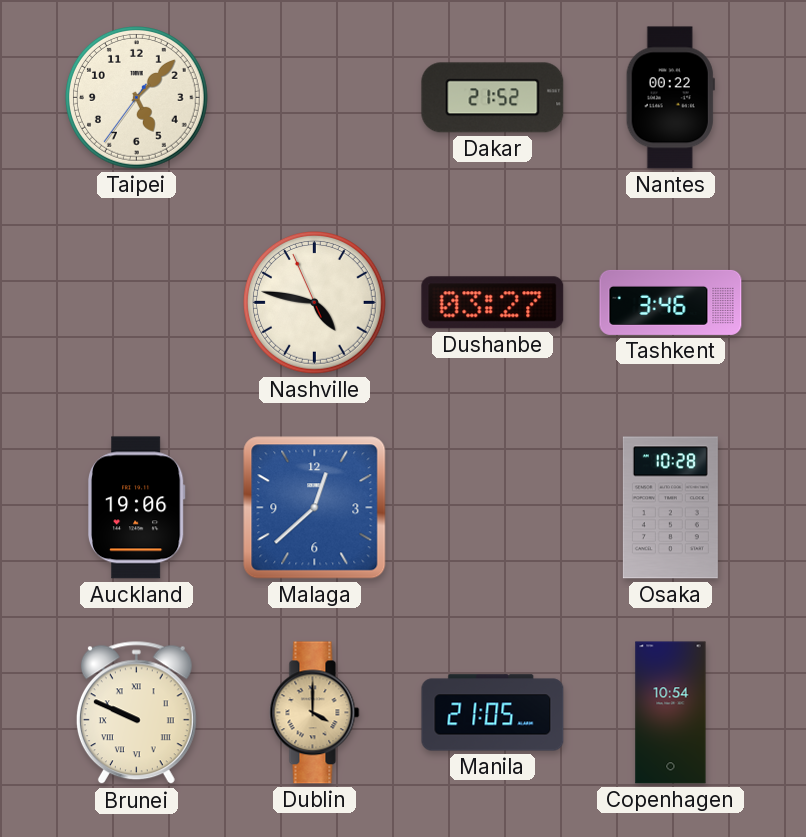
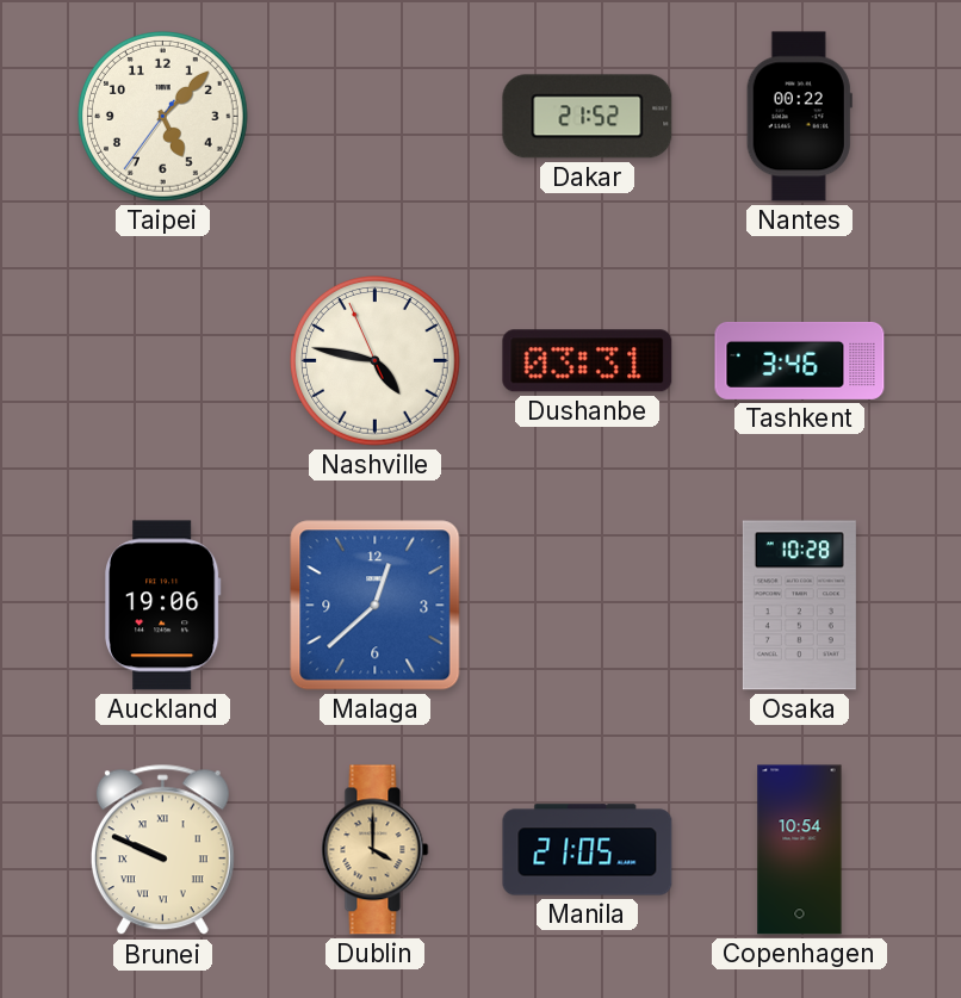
Dushanbe: 03:27 -> 03:31 (588, 361)
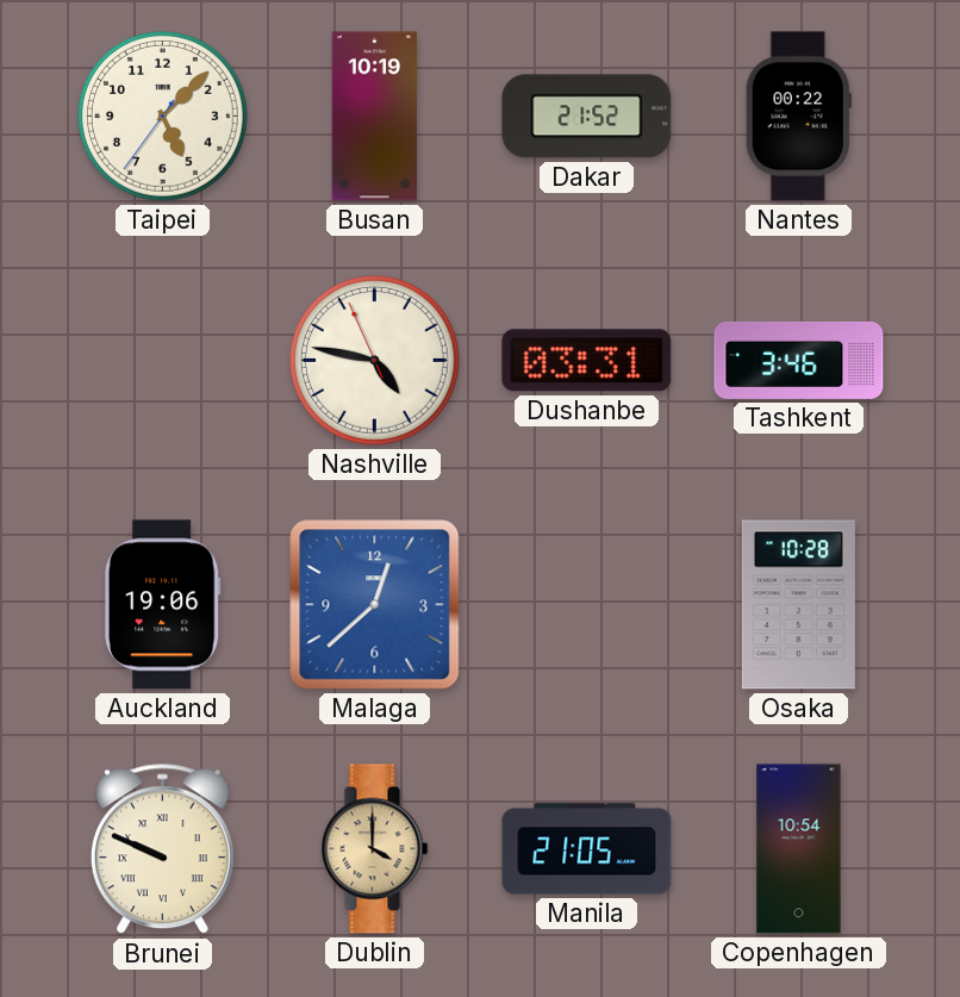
Busan: none -> 10:19 (375, 117)
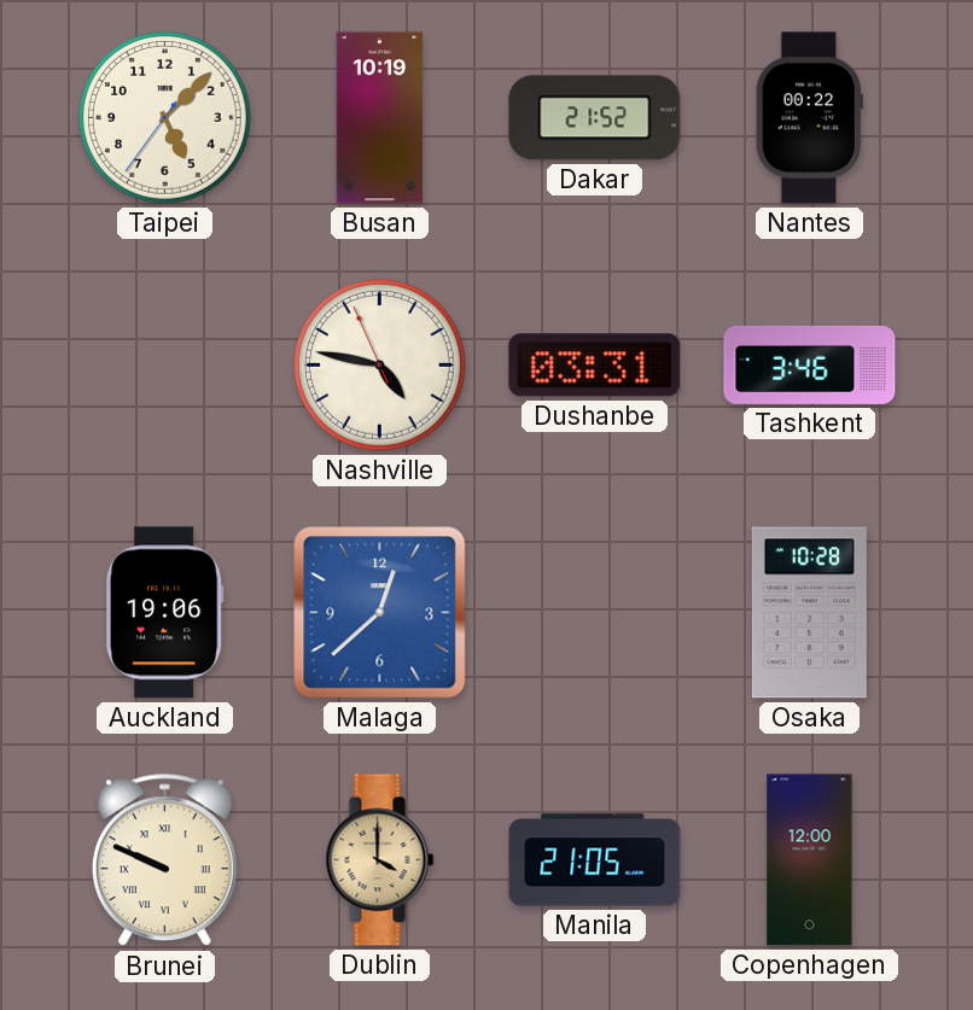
Copenhagen: 10:54 -> 12:00 (810, 860)
